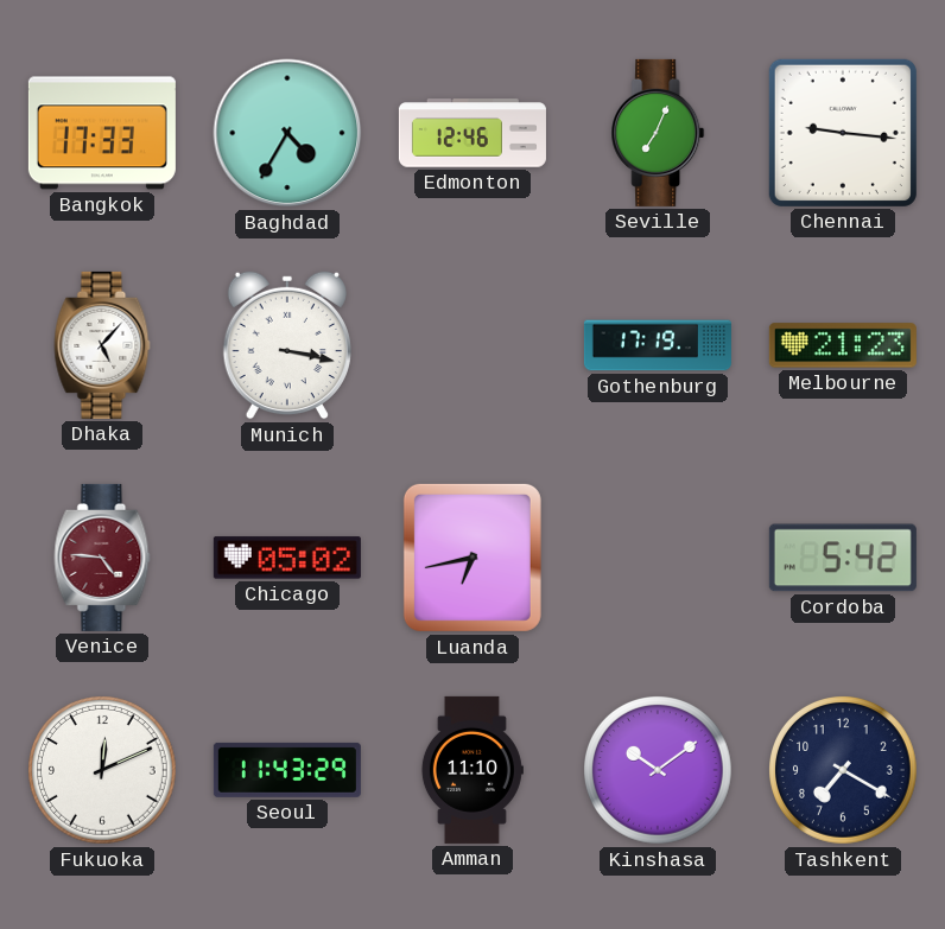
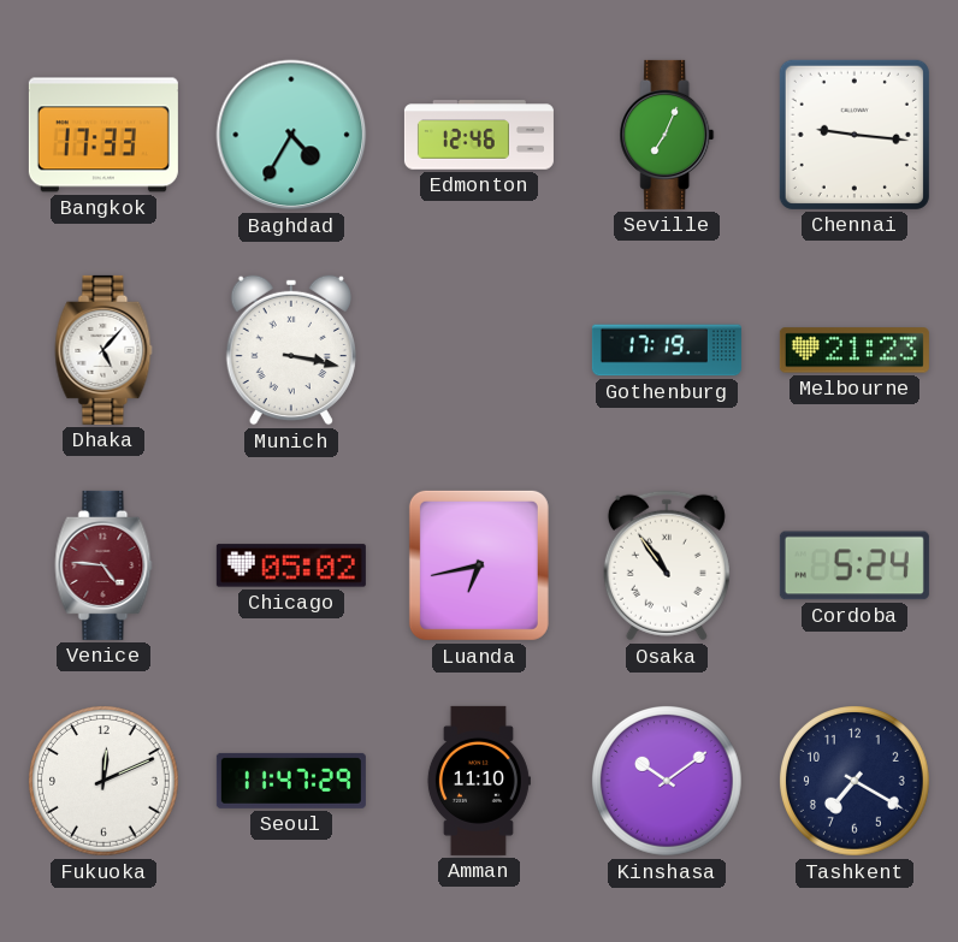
Osaka: none -> 10:54 (667, 565)
Cordoba: 5:42 -> 5:24 (854, 565)
Seoul: 11:43 -> 11:47 (291, 781)
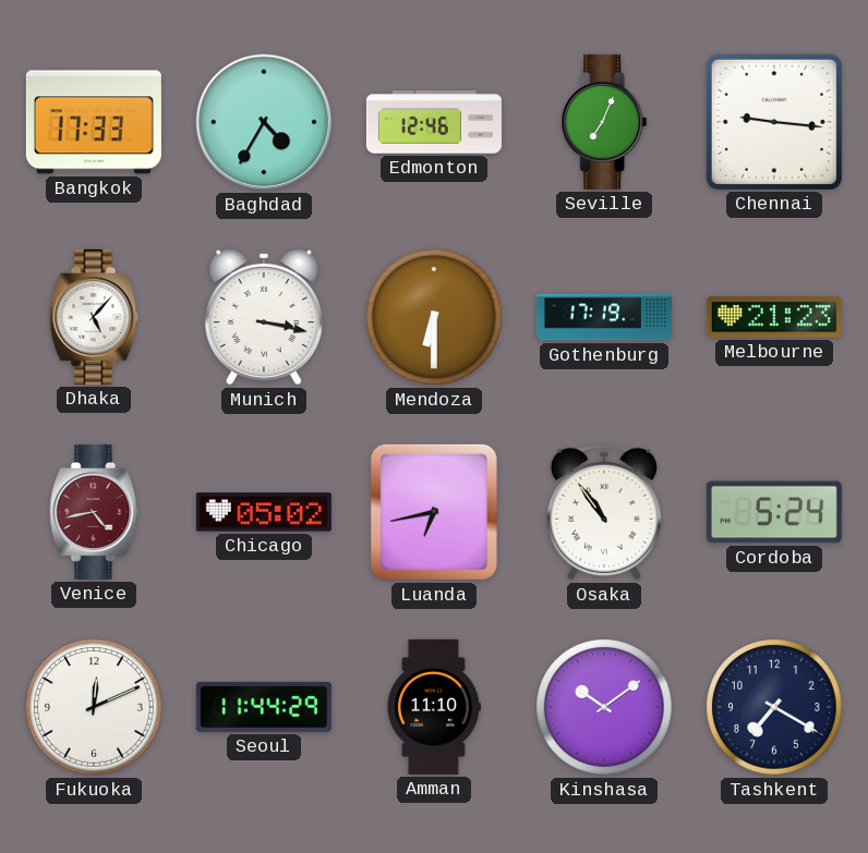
Mendoza: none -> 6:30 (435, 318)
Venice: 4:46 -> 4:43 (94, 512)
Seoul: 11:47 -> 11:44 (264, 707)
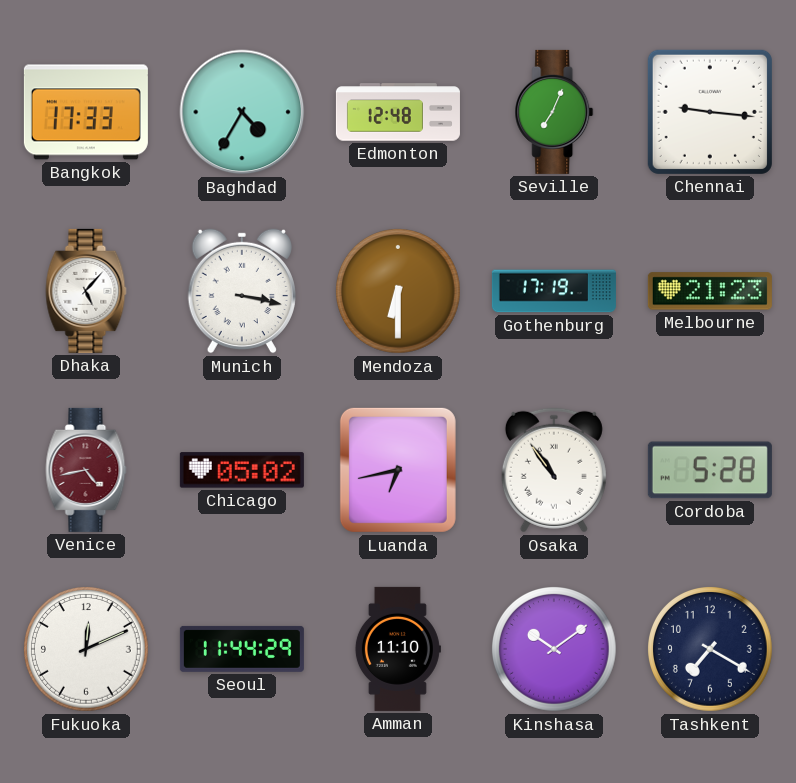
Edmonton: 12:46 -> 12:48 (398, 112)
Cordoba: 5:24 -> 5:28 (710, 470)
